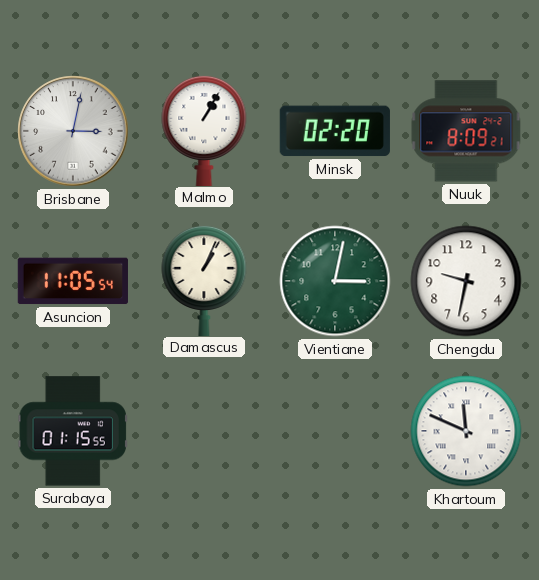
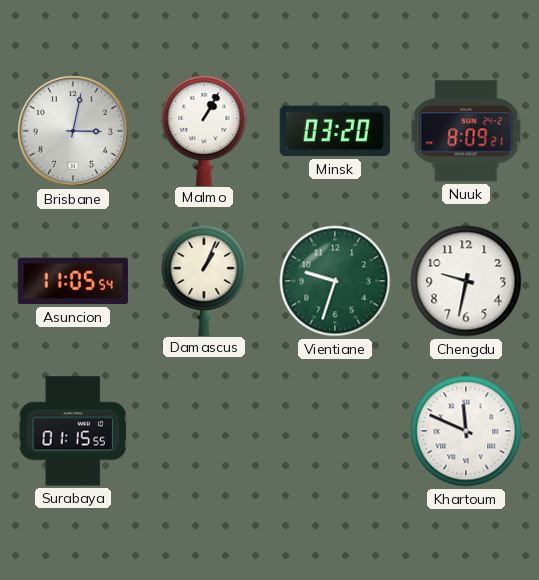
Minsk: 02:20 -> 03:20 (335, 131)
Vientiane: 3:02 -> 9:33 (335, 281)
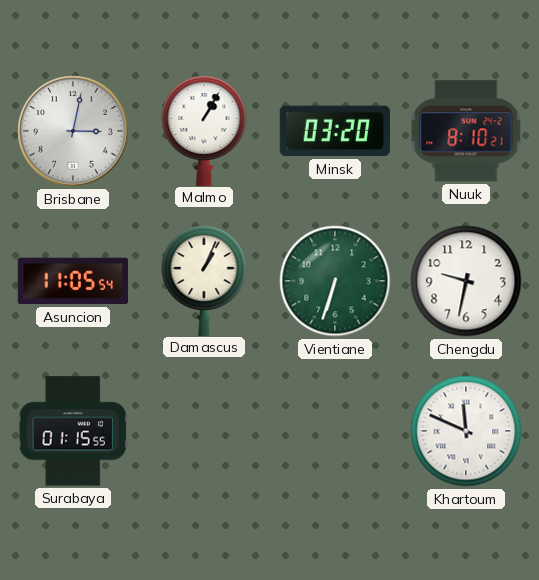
Nuuk: 8:09 -> 8:10 (466, 131)
Vientiane: 9:33 -> 6:33 (335, 281)
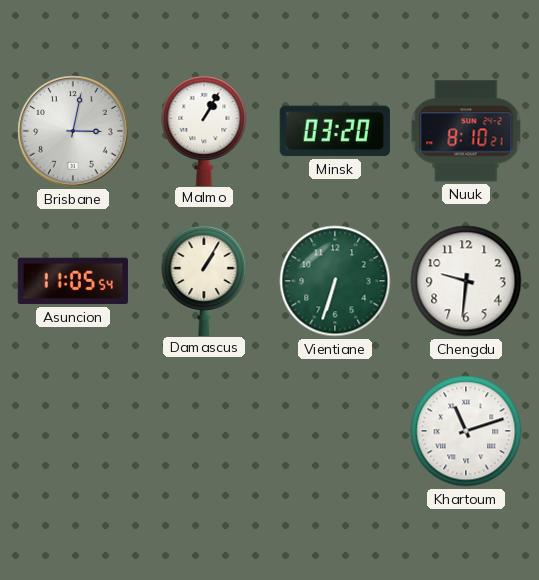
Damascus: 1:04 -> 1:05 (204, 280)
Chengdu: 9:32 -> 9:31 (466, 281)
Surabaya: 01:15 -> none (72, 431)
Khartoum: 11:49 -> 11:12 (466, 431)
